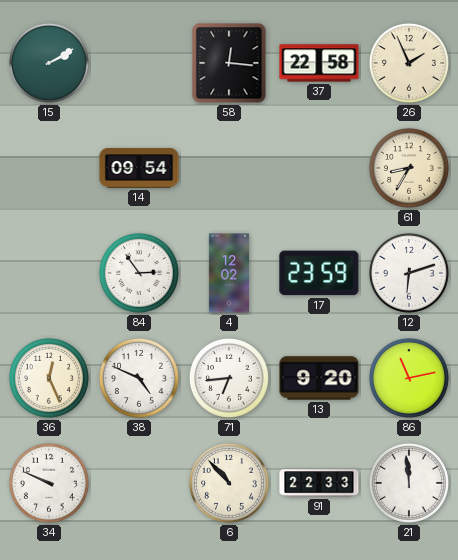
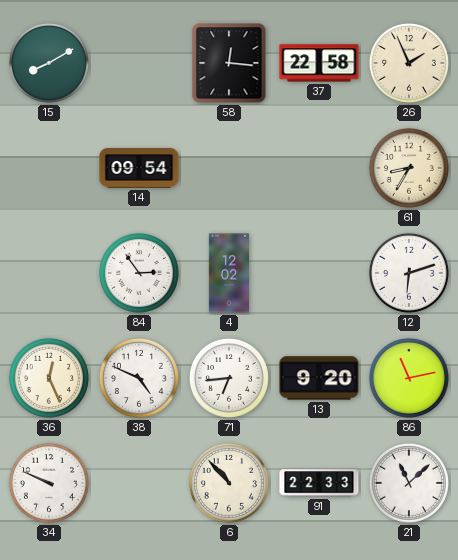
15: 2:10 -> 8:10 (49, 63)
17: 23:59 -> none (319, 273)
21: 11:59 -> 11:08 (409, 483)
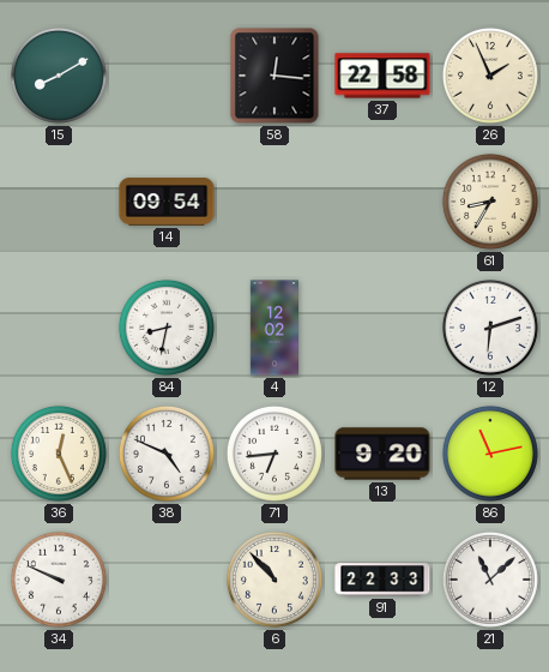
84: 2:54 -> 8:32 (167, 328)
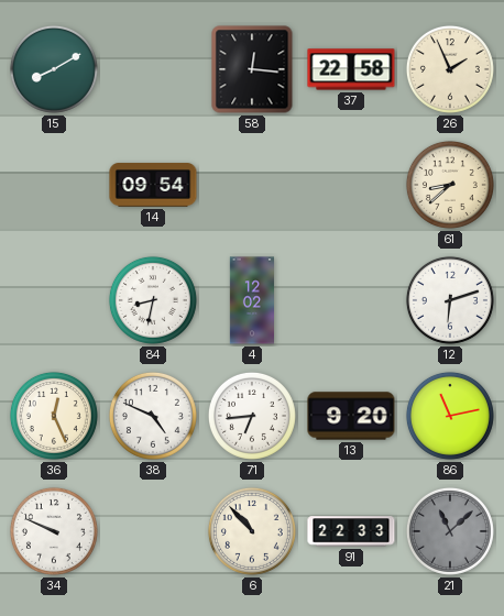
61: 8:35 -> 8:38 (450, 185)
21 dial: white -> grey (450, 531)
